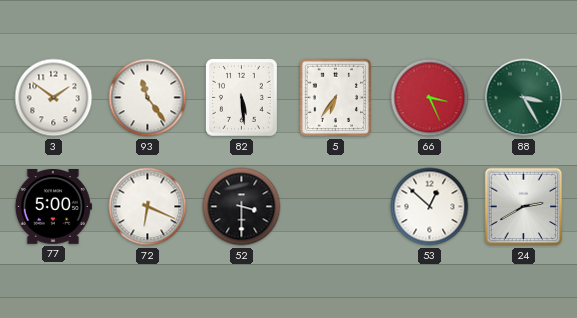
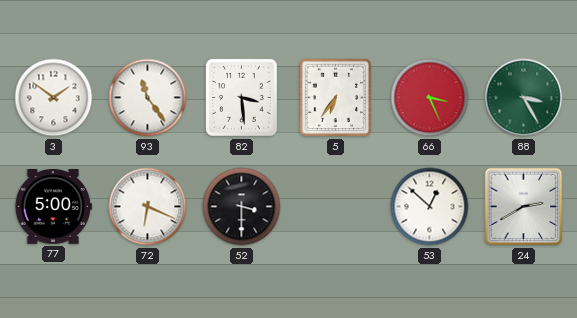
82: 5:29 -> 3:29 (241, 97)
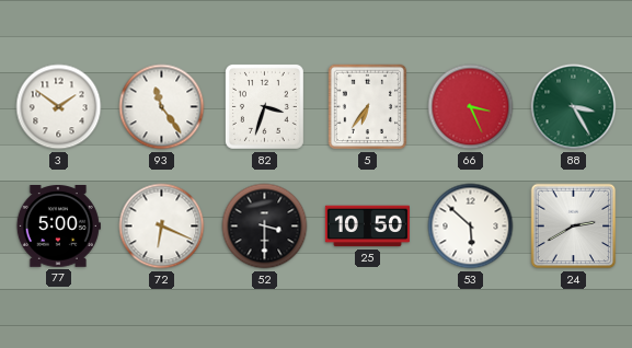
82: 3:29 -> 3:33 (264, 106)
25: none -> 10:50 (367, 227)
53: 12:52 -> 5:52 (471, 227)
